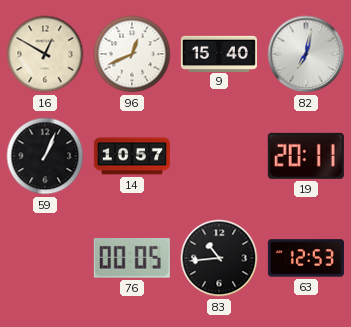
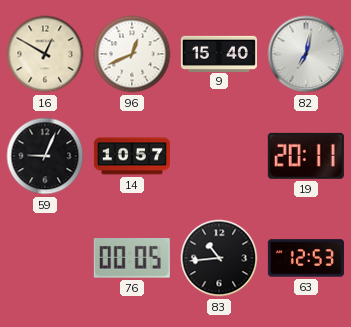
59: 1:04 -> 9:04 (45, 156)
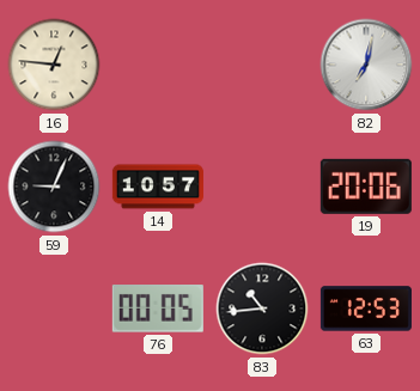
16: 12:50 -> 12:46 (54, 65)
96: 12:41 -> none (132, 54)
9: 15:40 -> none (219, 53)
19: 20:11 -> 20:06 (366, 187)
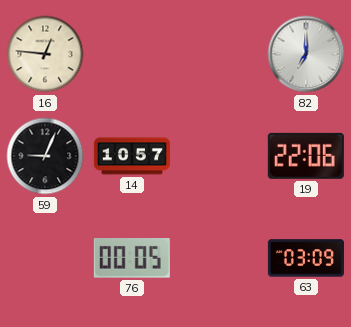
82: 7:02 -> 7:00 (306, 54)
19: 20:06 -> 22:06 (306, 156)
83: 10:44 -> none (262, 308)
63: 12:53 -> 03:09 (306, 258)
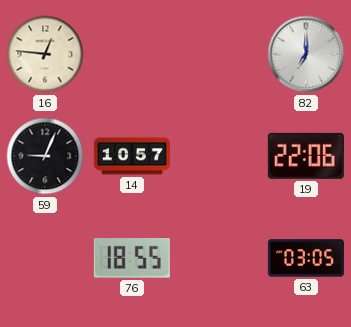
76: 00:05 -> 18:55 (132, 259)
63: 03:09 -> 03:05 (306, 258)
